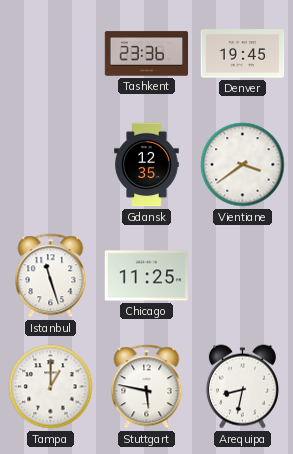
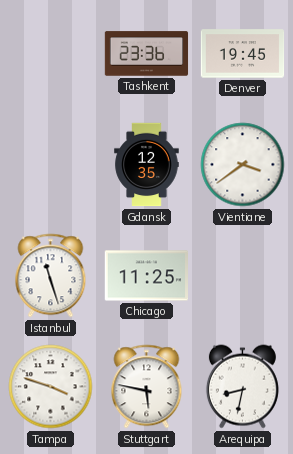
Tampa: 1:00 -> 3:48 (51, 387)
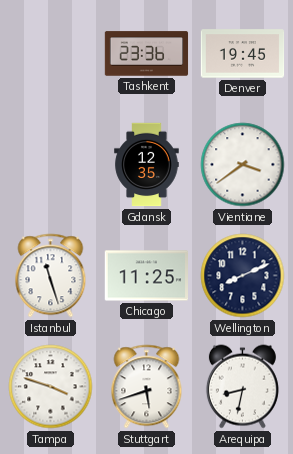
Wellington: none -> 8:11 (243, 276)
Stuttgart: 5:47 -> 5:42 (147, 387)
